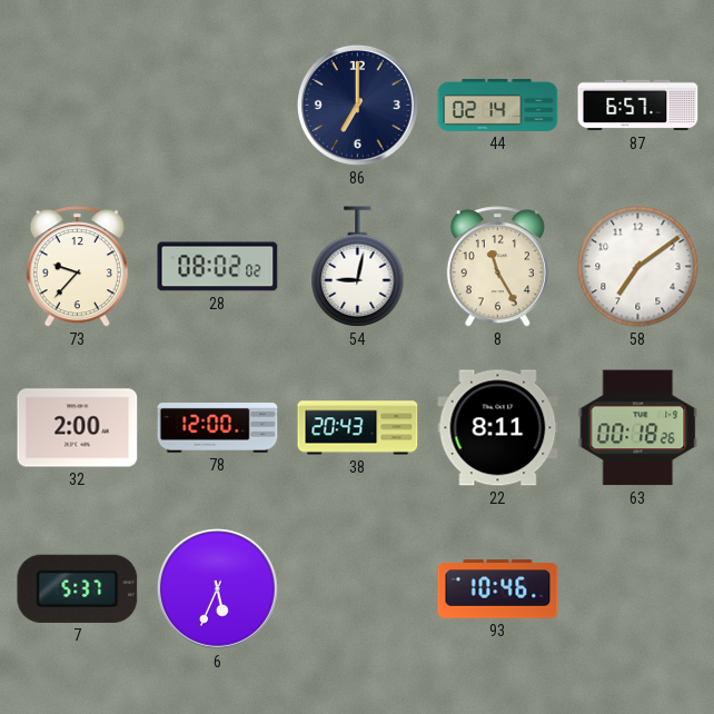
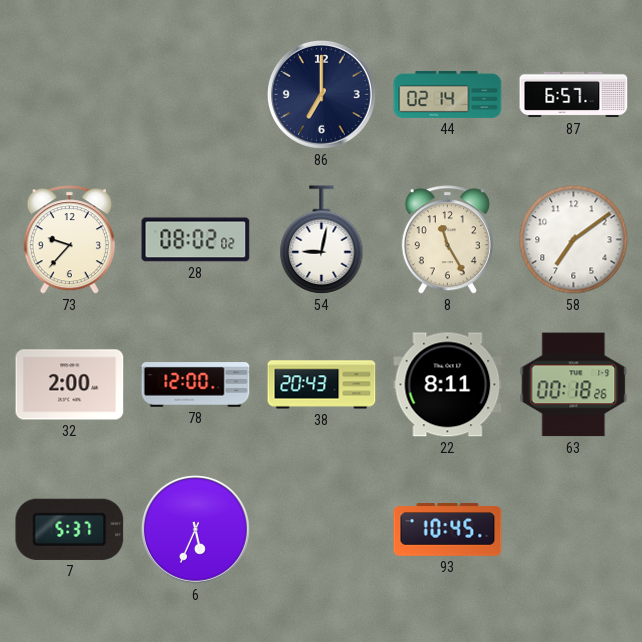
93: 10:46 -> 10:45 (448, 530)
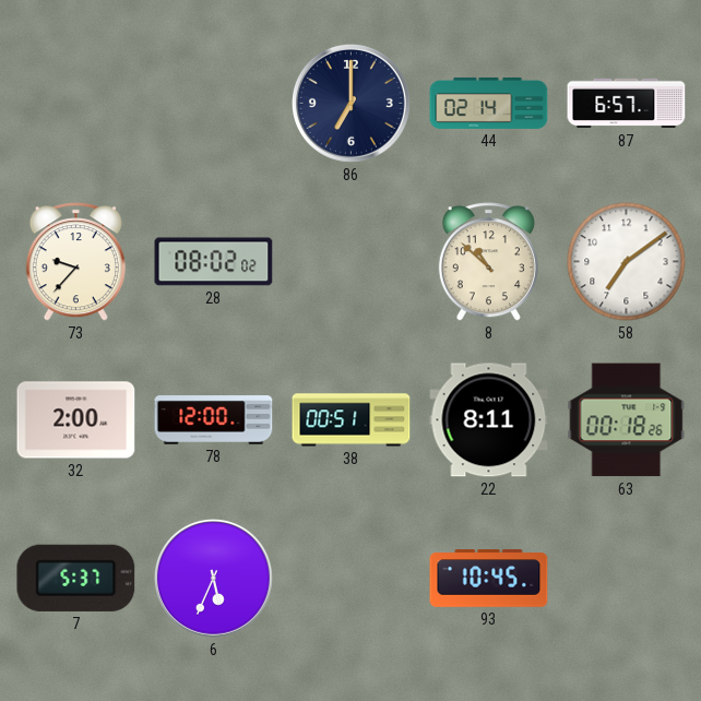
54: 9:02 -> none (322, 240)
8: 11:25 -> 10:52 (488, 262)
38: 20:43 -> 00:51 (352, 420)
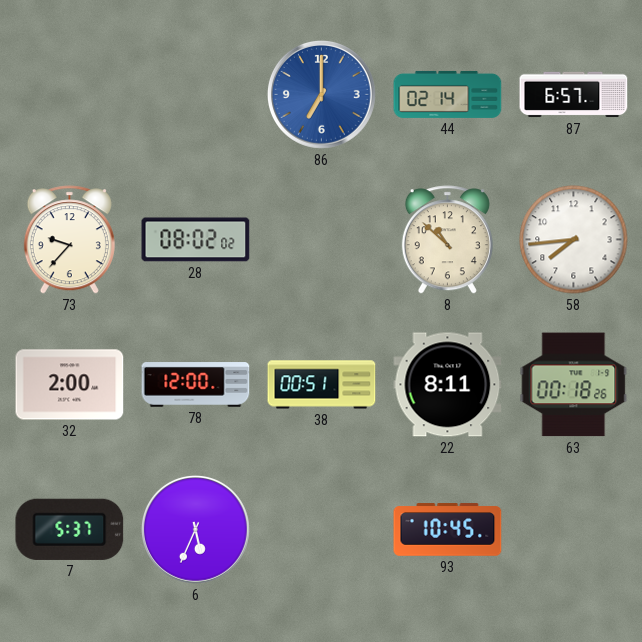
86 dial: navy -> blue (321, 94)
58: 7:09 -> 7:44 (574, 240)
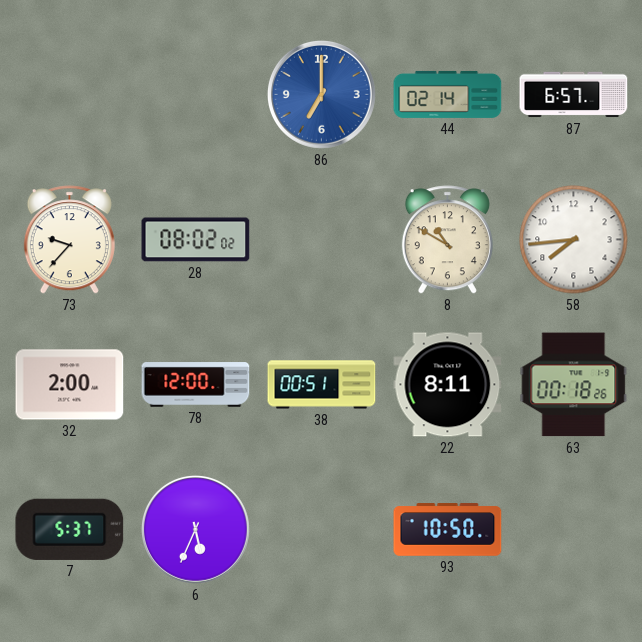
8: 10:52 -> 10:50 (447, 240)
93: 10:45 -> 10:50 (448, 530)
